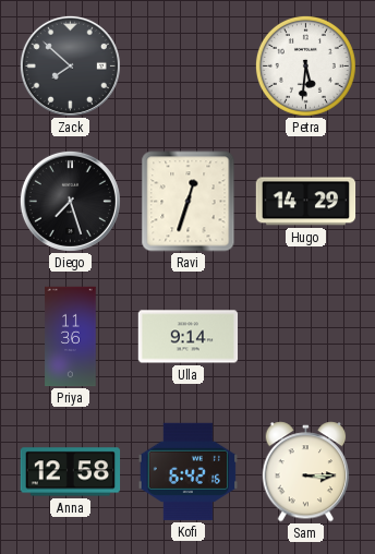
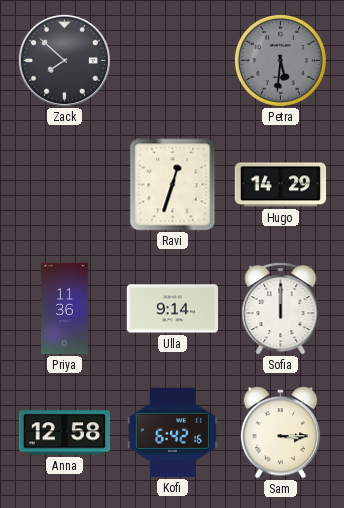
Petra dial: white -> grey (280, 60)
Diego: 7:27 -> none (70, 201)
Sofia: none -> 12:00 (281, 309)
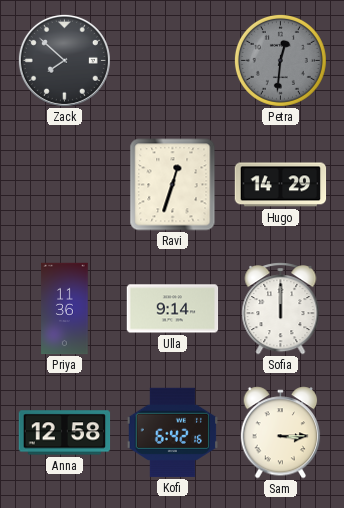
Petra: 5:31 -> 12:31 (280, 60)
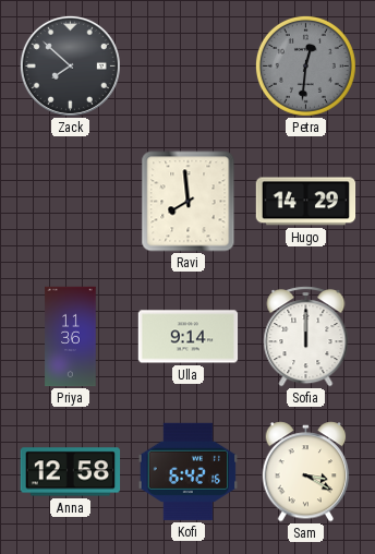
Ravi: 12:33 -> 7:59 (189, 202)
Sam: 3:15 -> 3:20 (306, 472)
